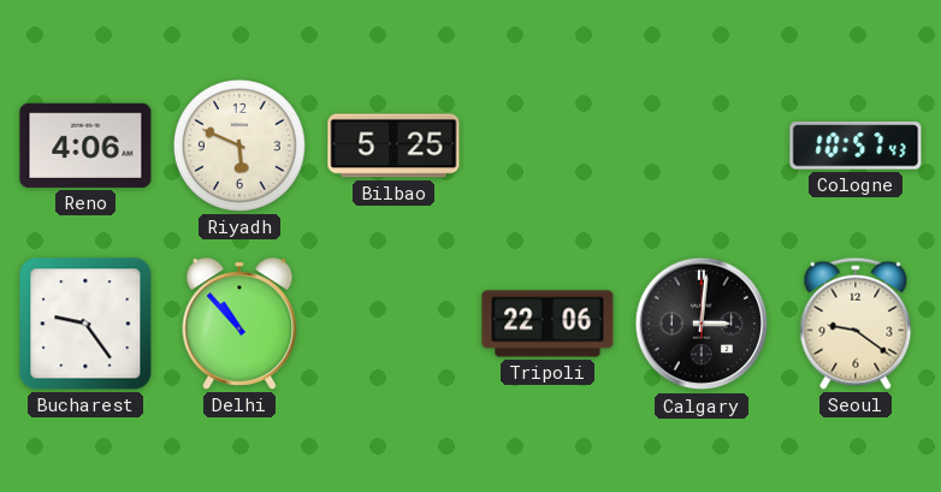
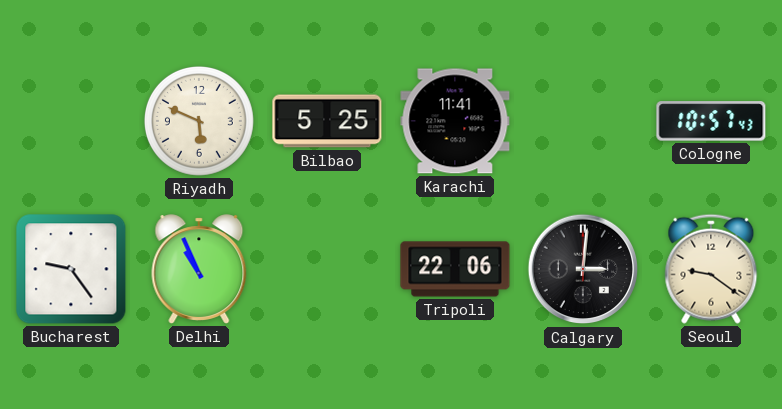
Reno: 4:06 -> none (85, 146)
Karachi: none -> 11:41 (455, 121)
Delhi: 10:53 -> 10:56 (199, 269)
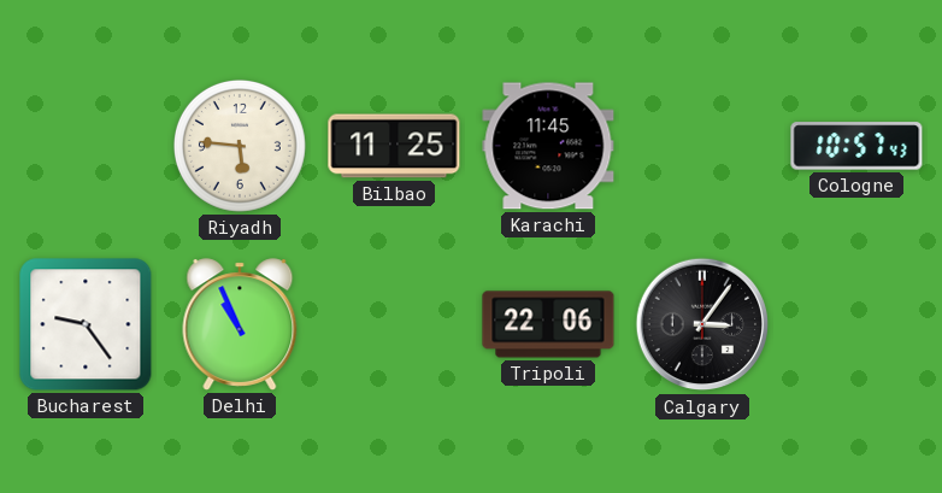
Riyadh: 5:49 -> 5:46 (240, 146)
Bilbao: 5:25 -> 11:25 (394, 146)
Karachi: 11:41 -> 11:45 (548, 146)
Calgary: 3:01 -> 3:06 (702, 324)
Seoul: 9:21 -> none (711, 269)
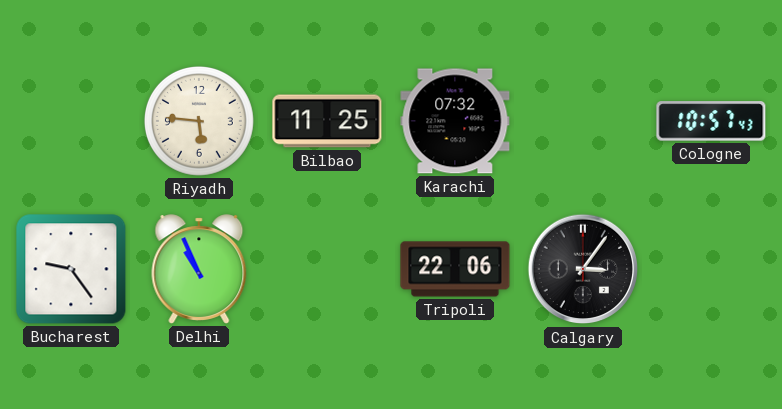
Karachi: 11:45 -> 07:32 (455, 121)
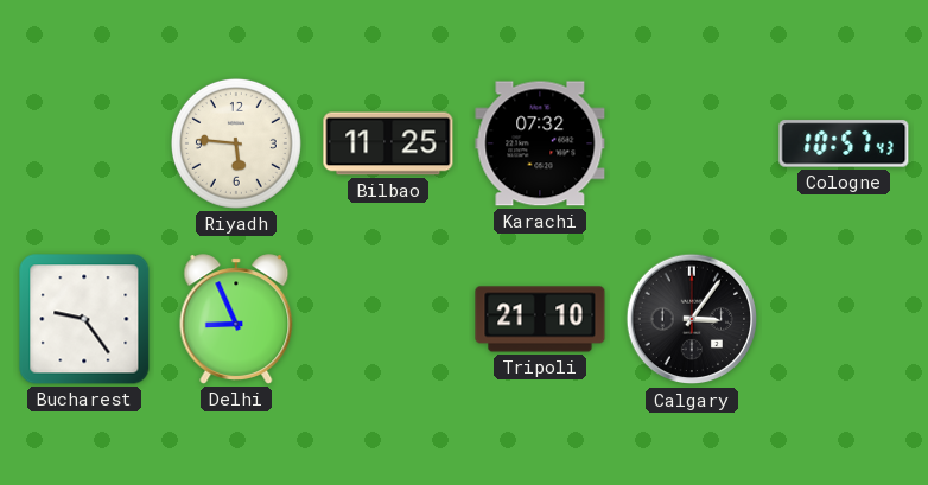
Delhi: 10:56 -> 8:56 (236, 319)
Tripoli: 22:06 -> 21:10 (540, 319)
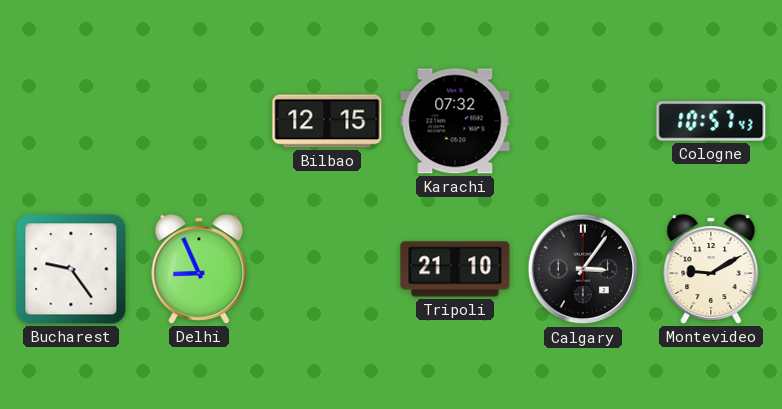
Riyadh: 5:46 -> none (236, 143)
Bilbao: 11:25 -> 12:15 (327, 121)
Montevideo: none -> 9:10 (711, 269)
